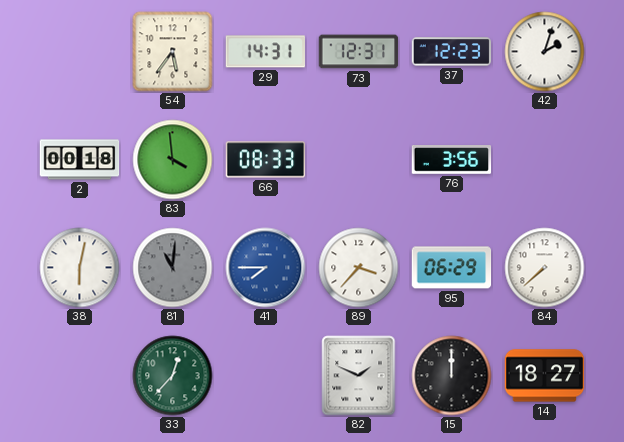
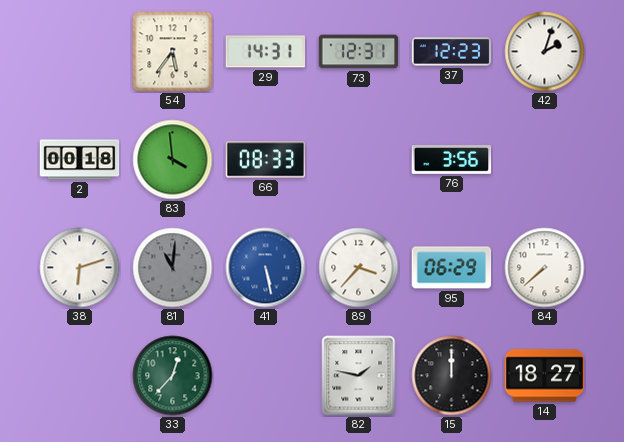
38: 6:02 -> 6:12 (80, 268)
41: 7:45 -> 5:28 (266, 268)
82: 1:49 -> 1:47 (359, 376)
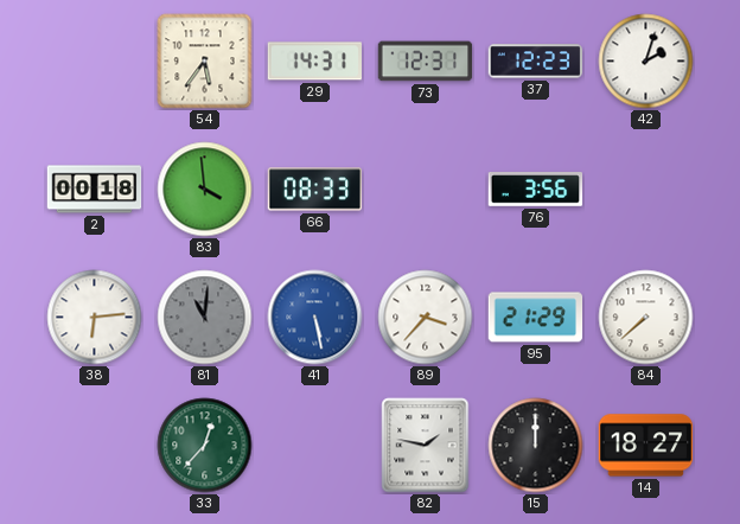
38: 6:12 -> 6:14 (95, 318)
95: 06:29 -> 21:29 (536, 318)
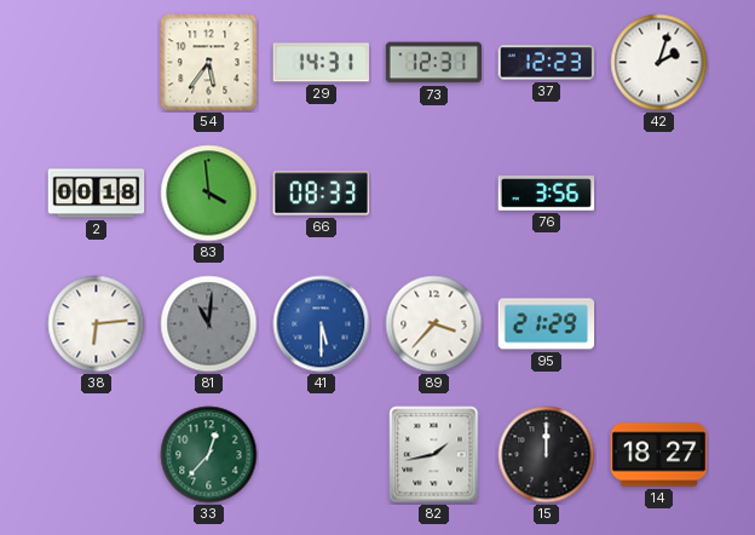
41: 5:28 -> 5:30 (322, 324)
84: 7:38 -> none (646, 318)
82: 1:47 -> 1:43 (434, 455)
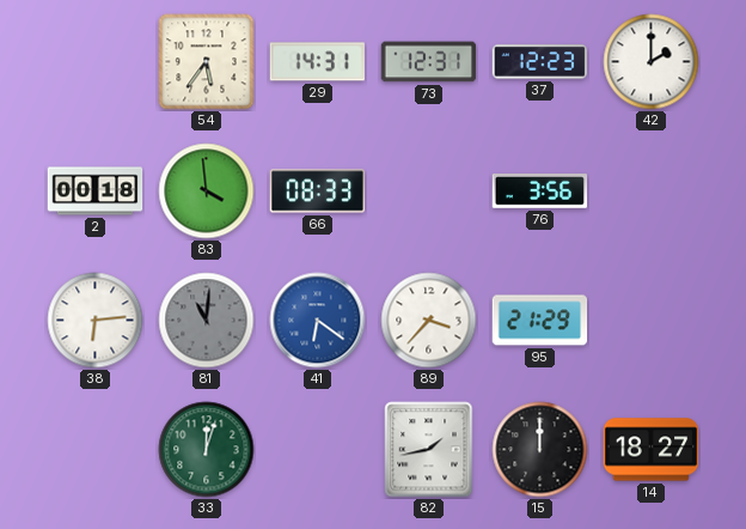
42: 2:03 -> 2:00 (652, 62)
41: 5:30 -> 6:21 (318, 321)
33: 12:37 -> 12:03 (207, 450)
